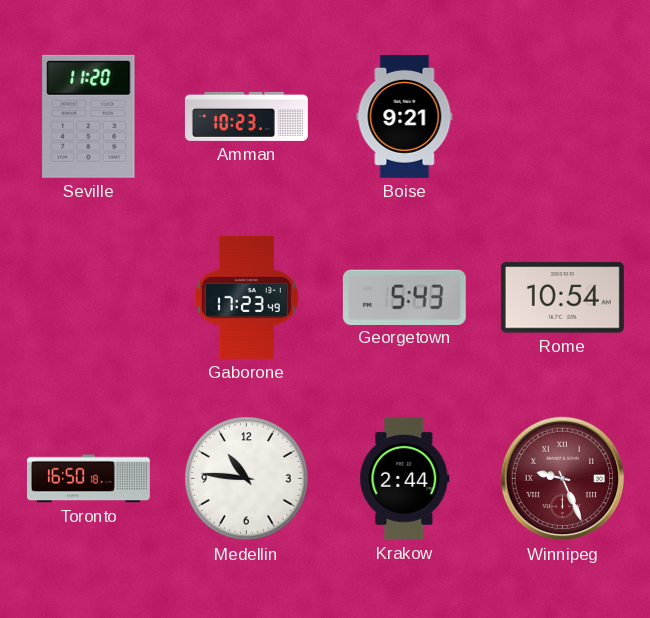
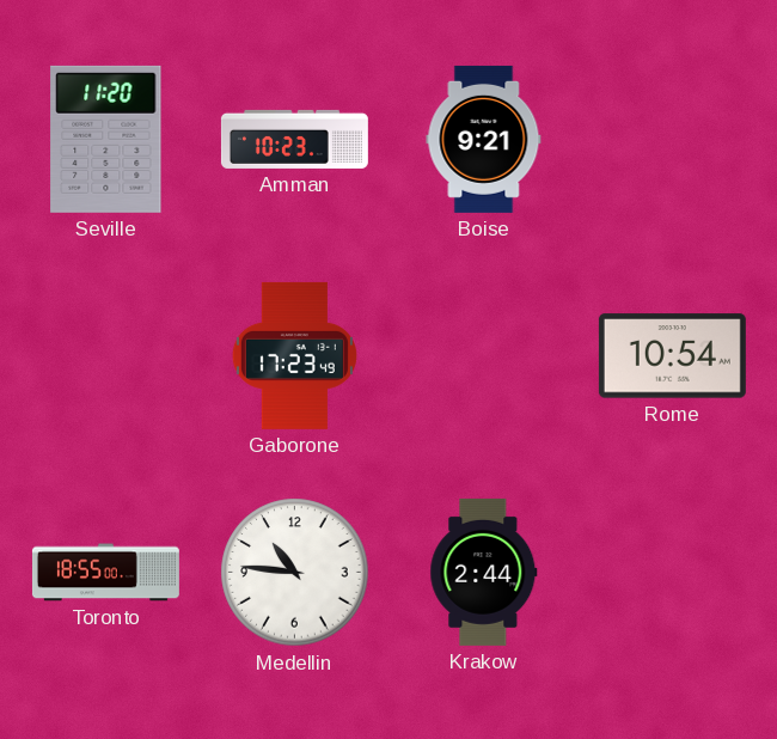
Georgetown: 5:43 -> none (404, 297)
Toronto: 16:50 -> 18:55 (105, 573)
Winnipeg: 9:26 -> none (563, 479)
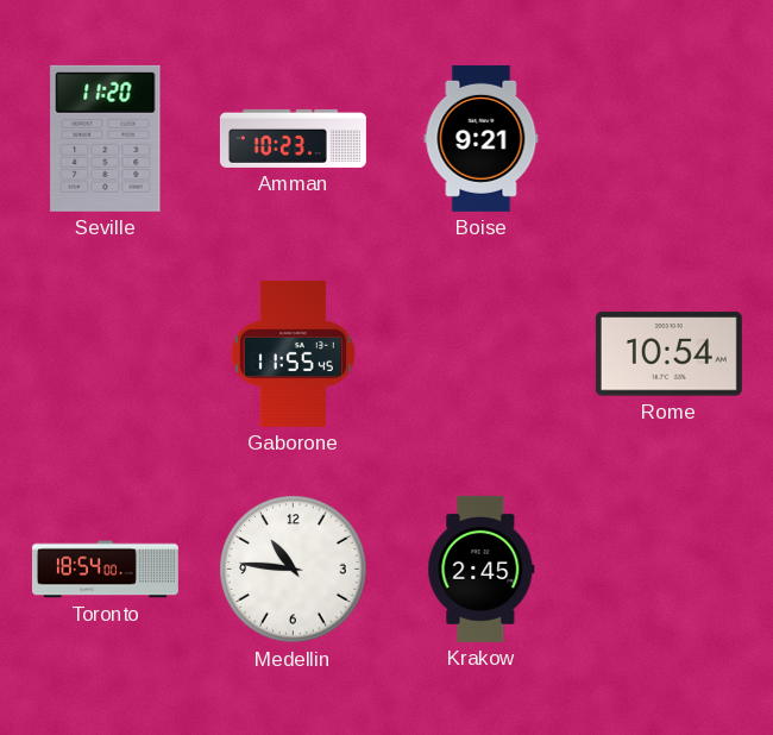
Gaborone: 17:23 -> 11:55 (293, 353)
Toronto: 18:55 -> 18:54 (105, 570)
Krakow: 2:44 -> 2:45 (482, 568)
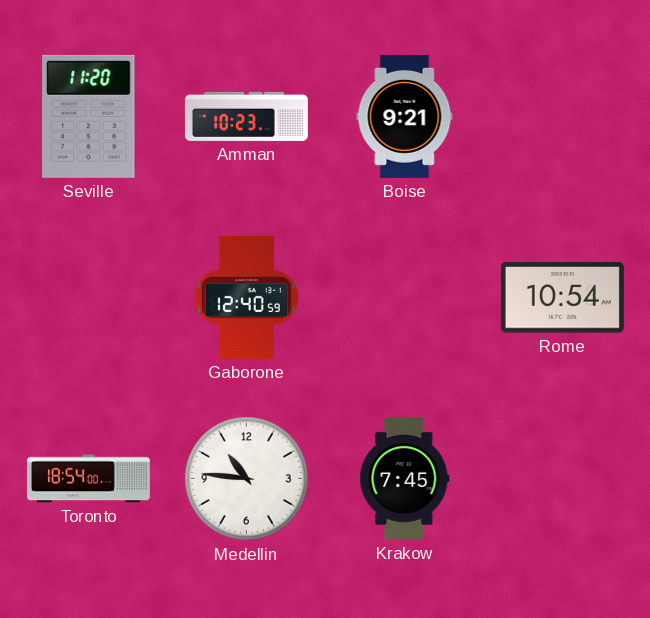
Gaborone: 11:55 -> 12:40 (246, 297)
Krakow: 2:45 -> 7:45 (405, 478)
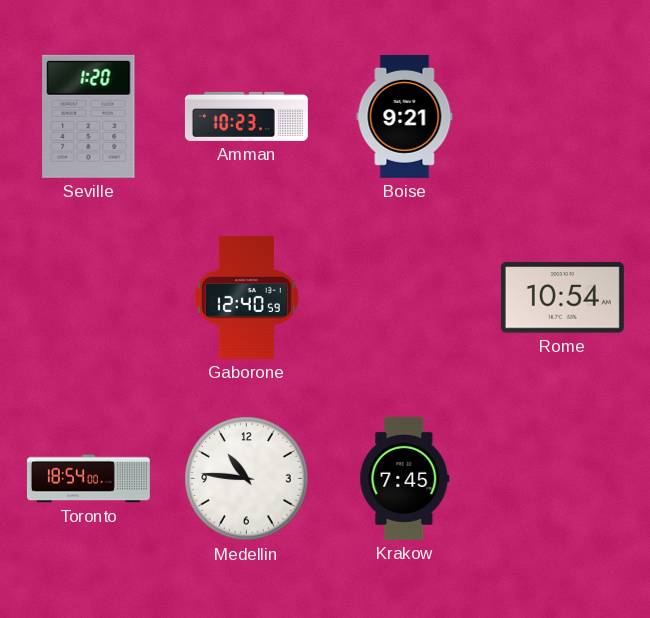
Seville: 11:20 -> 1:20 (89, 116)
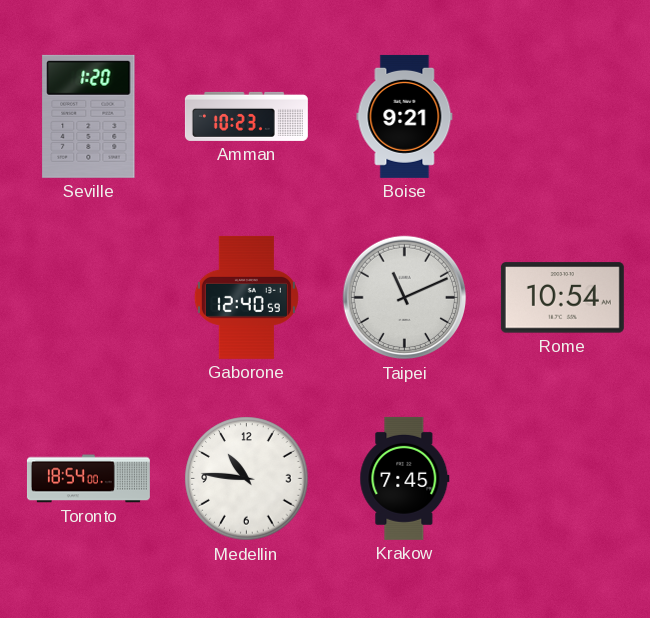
Taipei: none -> 11:11 (405, 298)
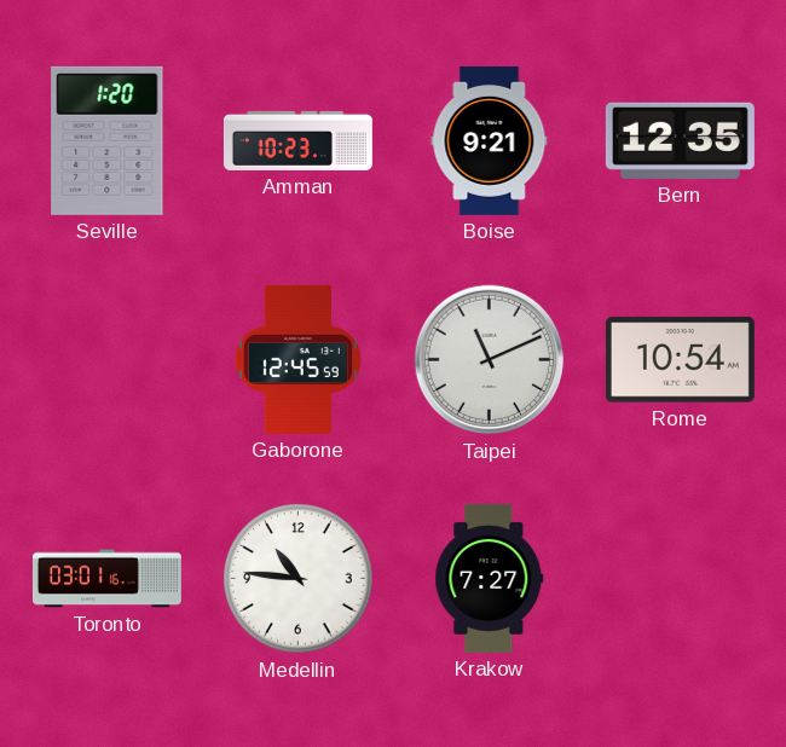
Bern: none -> 12:35 (680, 140)
Gaborone: 12:40 -> 12:45 (297, 359)
Toronto: 18:54 -> 03:01 (106, 579)
Krakow: 7:45 -> 7:27 (490, 578)
